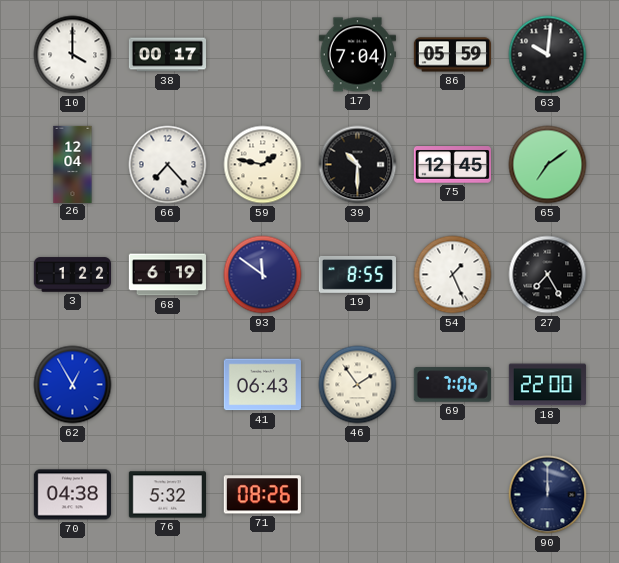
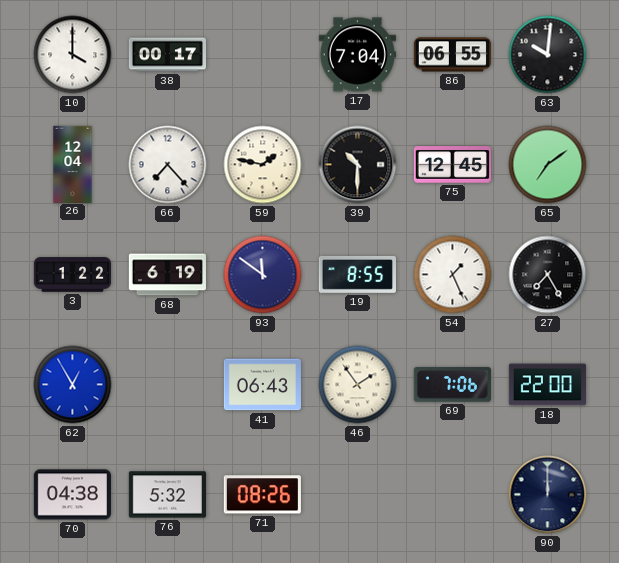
86: 05:59 -> 06:55 (452, 55)
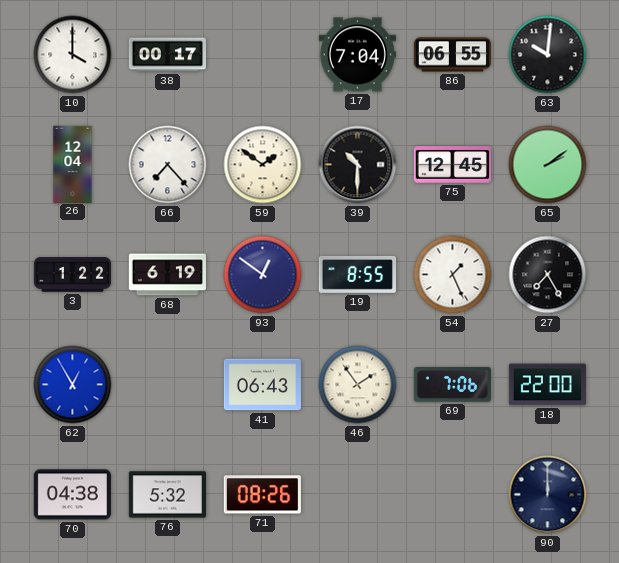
59: 1:47 -> 1:51 (263, 165)
65: 7:09 -> 2:09 (548, 165)
93: 11:51 -> 12:51 (263, 275)
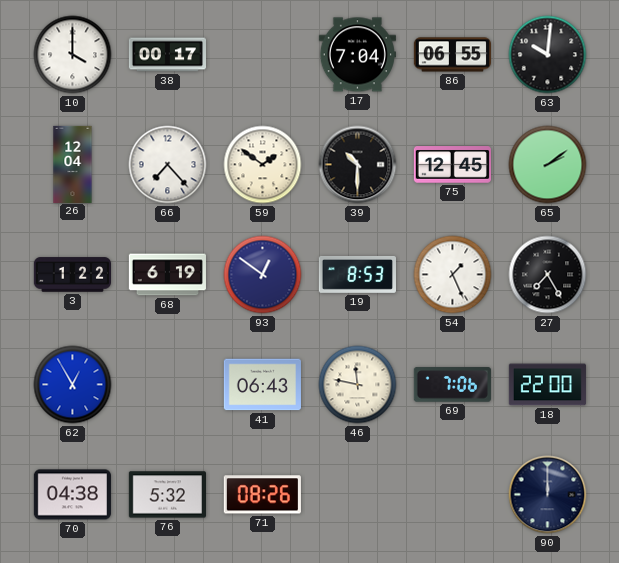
19: 8:55 -> 8:53 (357, 275)
46: 1:54 -> 11:47 (358, 385)
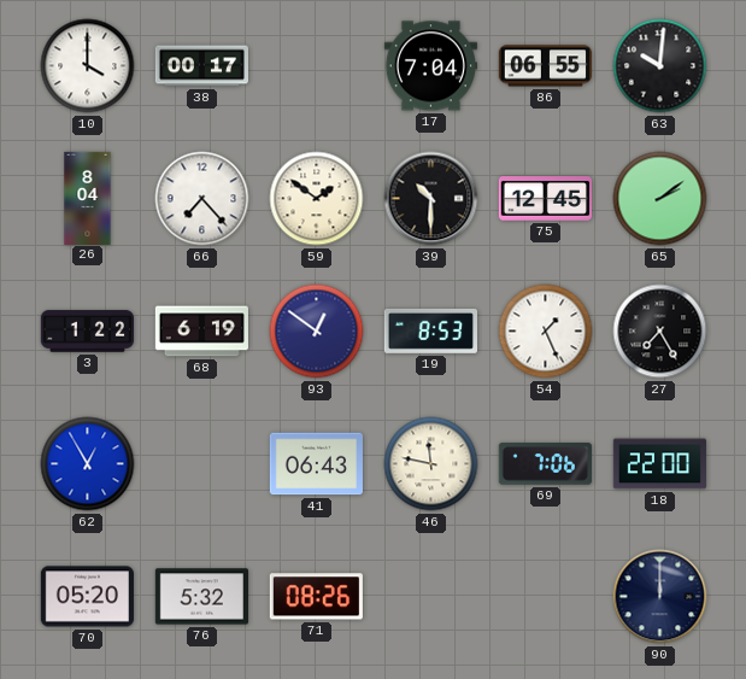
26: 12:04 -> 8:04 (88, 198)
70: 04:38 -> 05:20 (87, 597)
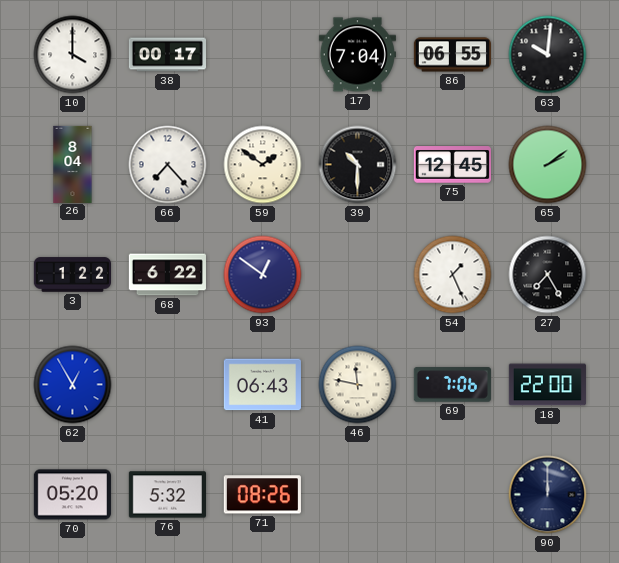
68: 6:19 -> 6:22 (167, 275)
19: 8:53 -> none (430, 332)
